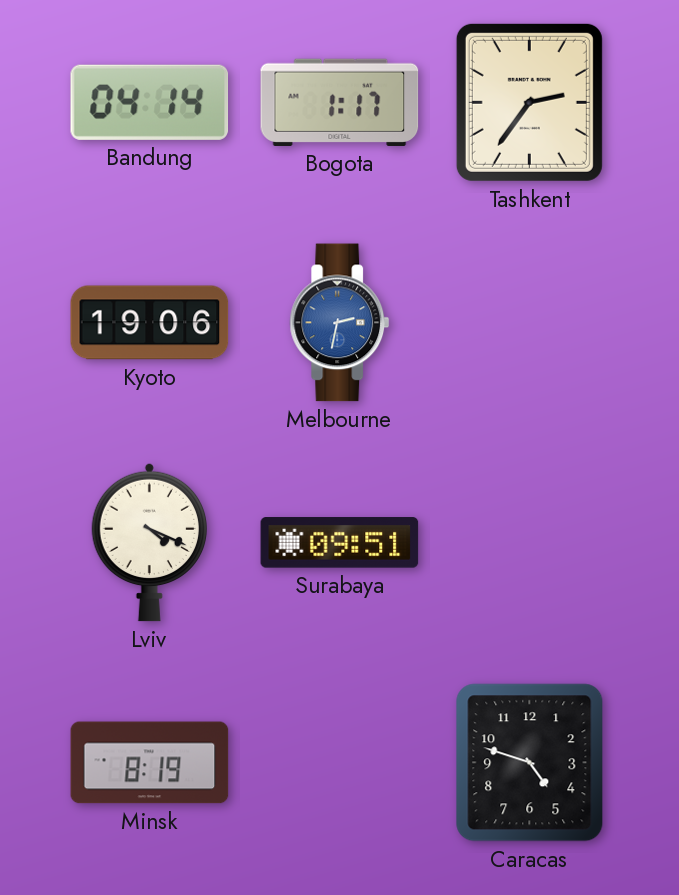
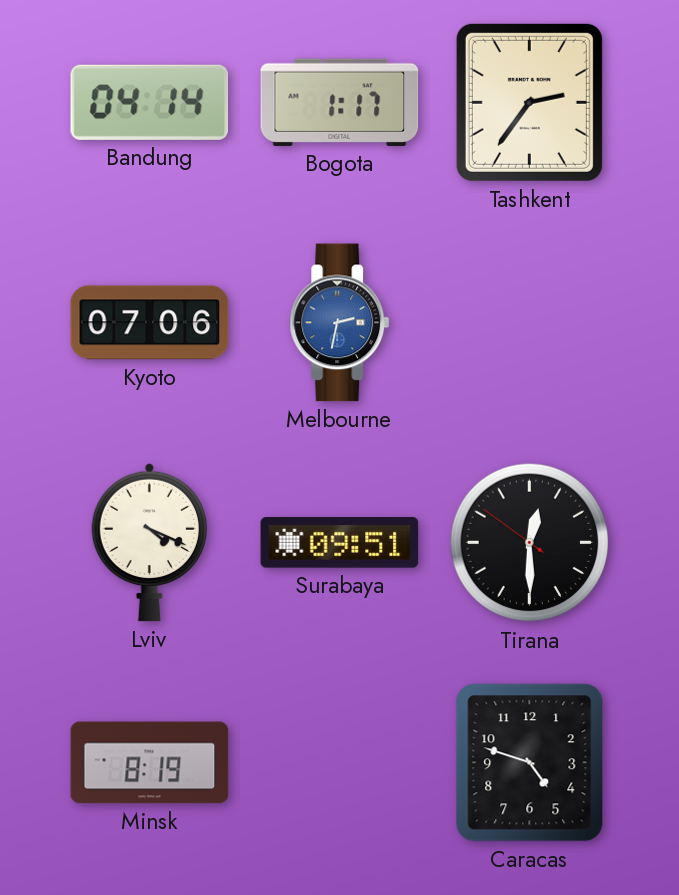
Kyoto: 19:06 -> 07:06 (150, 323)
Tirana: none -> 12:29 (530, 543)
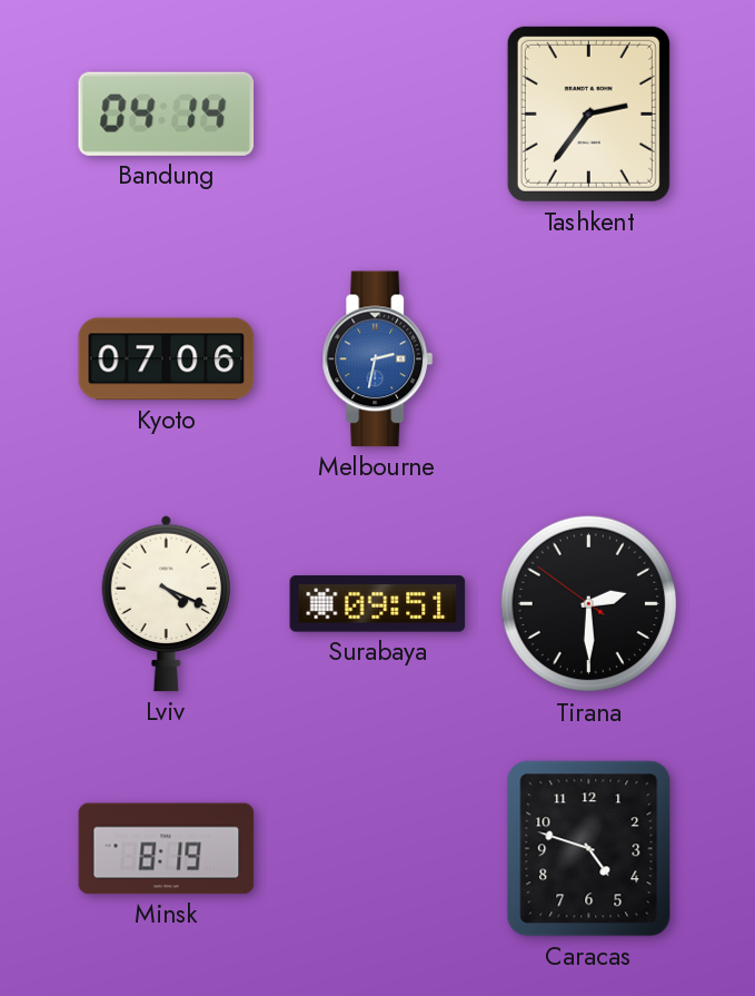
Bogota: 1:17 -> none (340, 102)
Tirana: 12:29 -> 2:29 (589, 604)
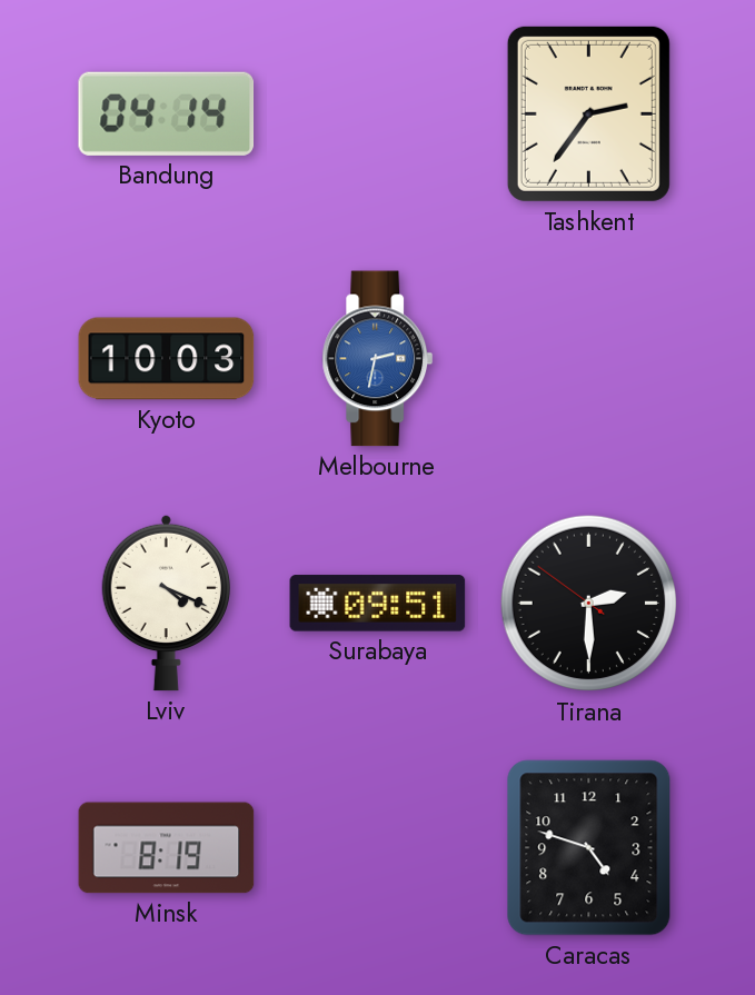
Kyoto: 07:06 -> 10:03 (167, 359)
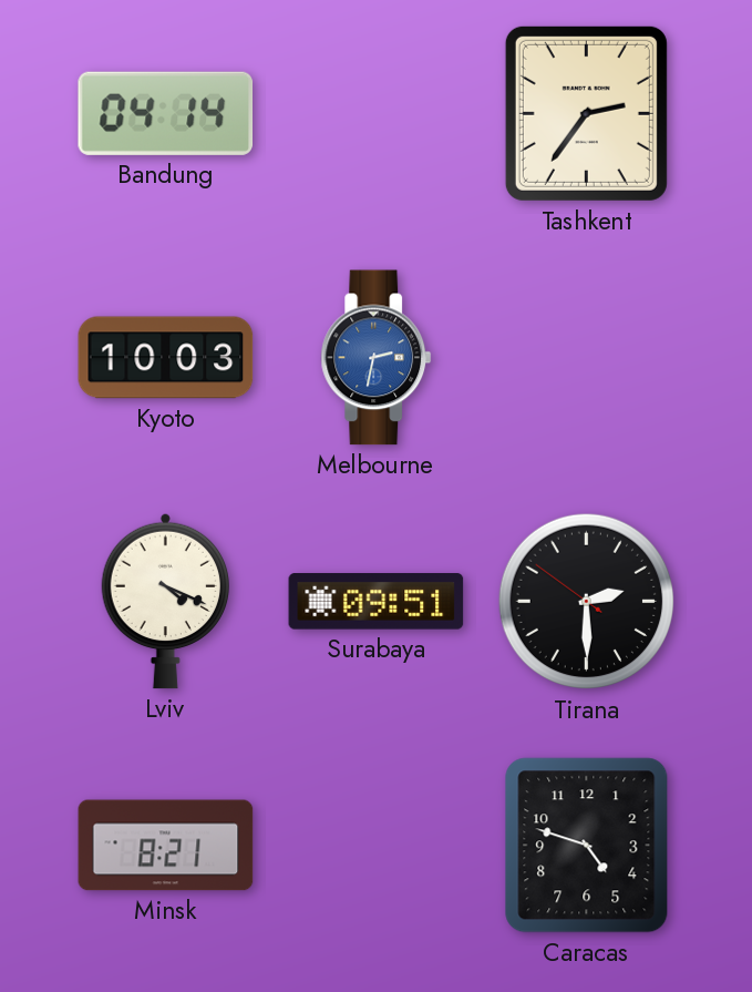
Minsk: 8:19 -> 8:21 (166, 846)
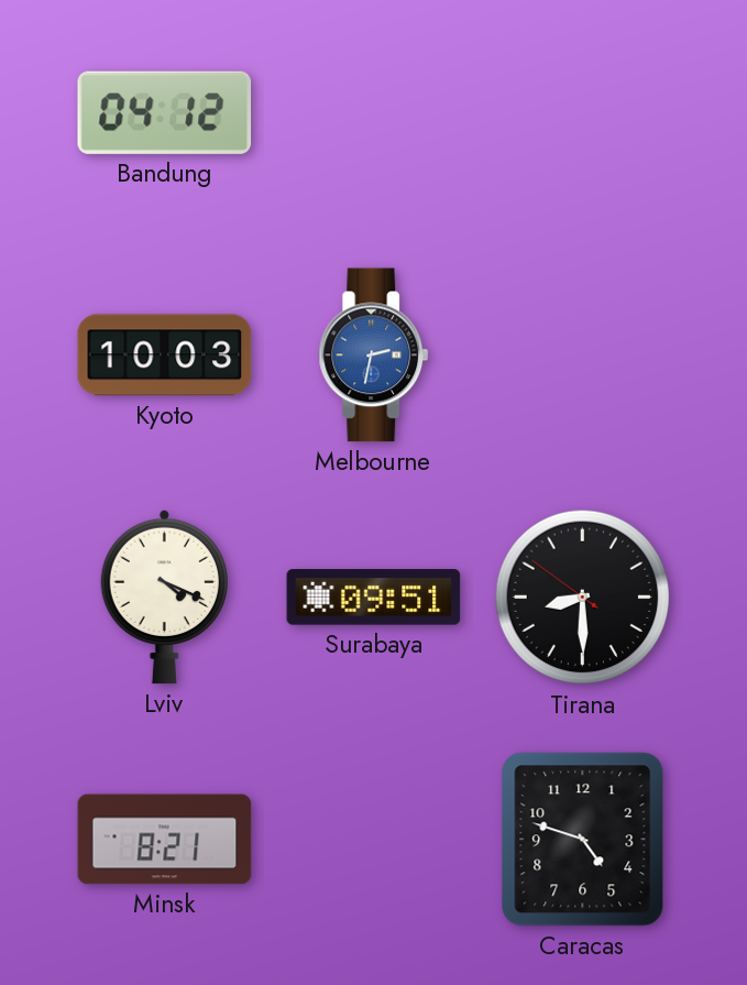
Bandung: 04:14 -> 04:12 (165, 112)
Tashkent: 2:36 -> none (586, 113)
Tirana: 2:29 -> 8:29 (583, 598)
